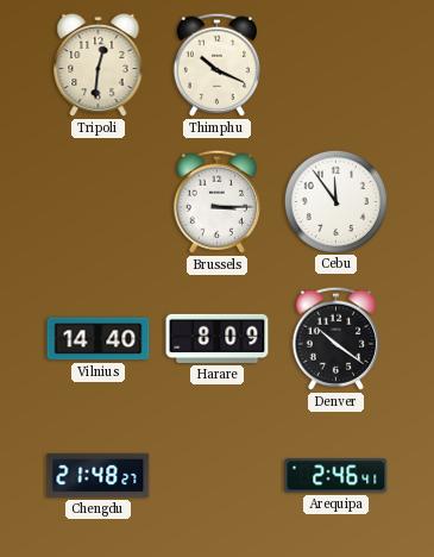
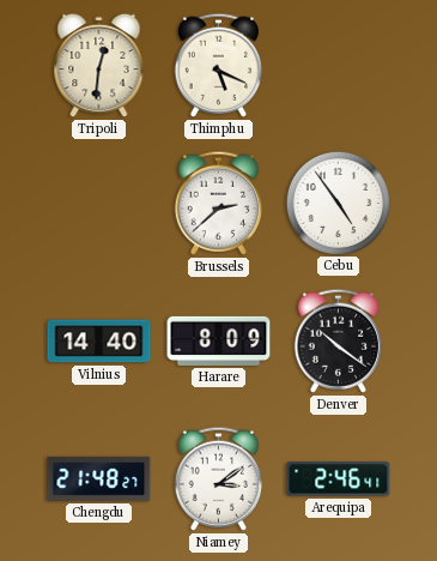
Thimphu: 10:19 -> 5:19 (218, 65)
Brussels: 3:15 -> 2:38 (218, 203)
Cebu: 11:54 -> 4:54 (338, 203)
Niamey: none -> 3:09 (218, 478)
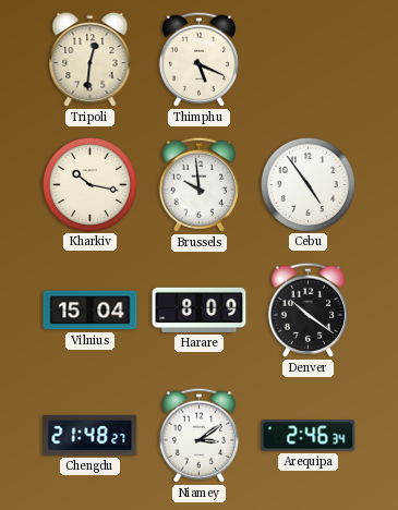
Kharkiv: none -> 10:17 (89, 184)
Brussels: 2:38 -> 9:59 (198, 184)
Vilnius: 14:40 -> 15:04 (91, 311)
Arequipa: 2:46:41 -> 2:46:34 (309, 436)
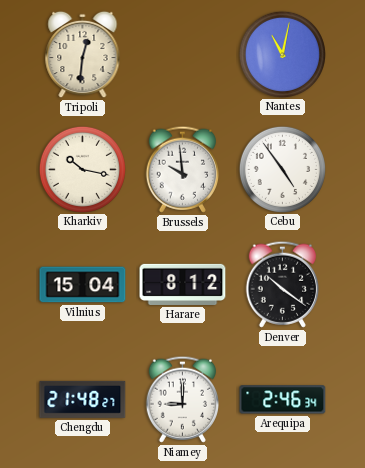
Thimphu: 5:19 -> none (198, 59)
Nantes: none -> 11:02 (282, 54)
Harare: 8:09 -> 8:12 (183, 284)
Niamey: 3:09 -> 9:00 (182, 399)
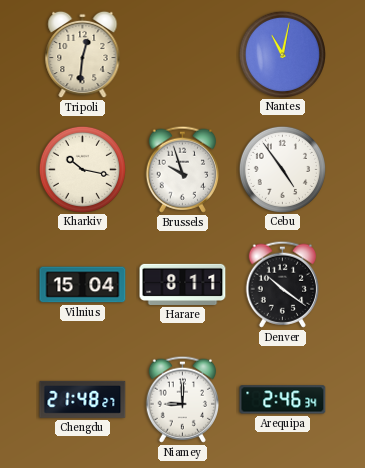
Brussels: 9:59 -> 9:57 (182, 169)
Harare: 8:12 -> 8:11 (183, 284)
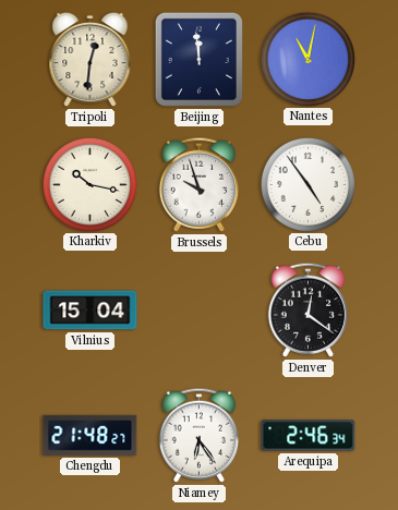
Beijing: none -> 11:59 (198, 59)
Harare: 8:11 -> none (183, 284)
Denver: 10:21 -> 12:21 (307, 309)
Niamey: 9:00 -> 6:24 (198, 435)
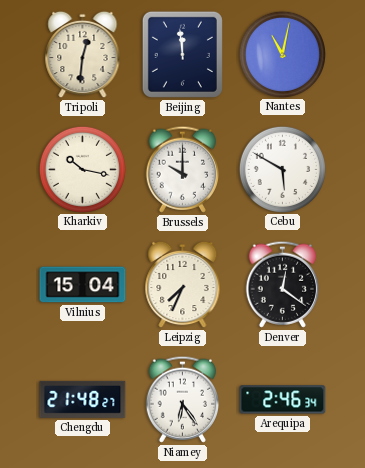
Brussels: 9:57 -> 10:00 (182, 169)
Cebu: 4:54 -> 5:50 (282, 169)
Leipzig: none -> 7:34 (183, 285)
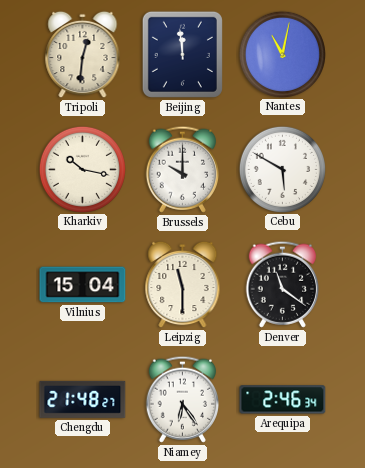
Leipzig: 7:34 -> 11:30 (183, 285)
Denver: 12:21 -> 11:21 (282, 284)
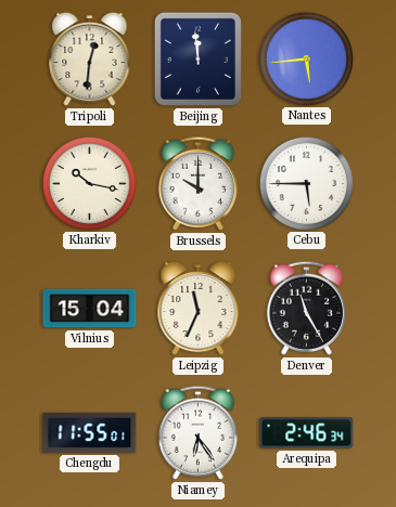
Nantes: 11:02 -> 5:44 (306, 58)
Cebu: 5:50 -> 5:45 (306, 183)
Leipzig: 11:30 -> 11:34 (199, 309)
Denver: 11:21 -> 11:25 (306, 308)
Chengdu: 21:48 -> 11:55 (90, 432)
